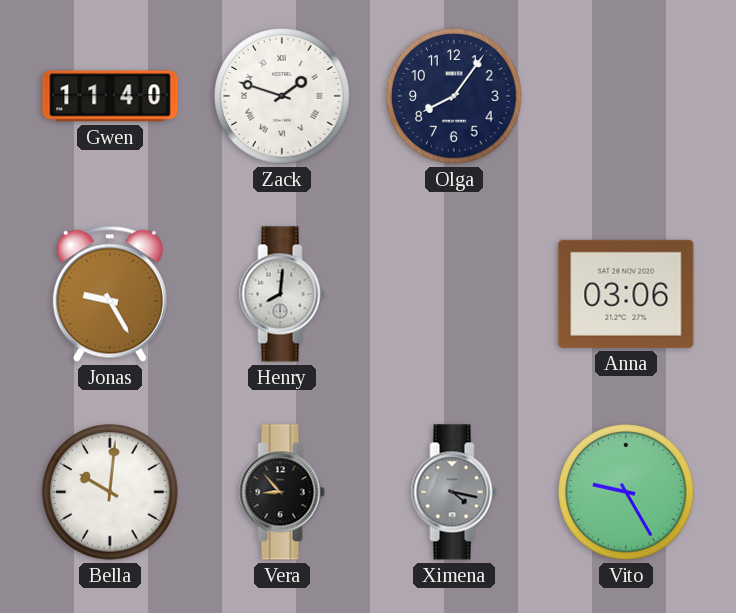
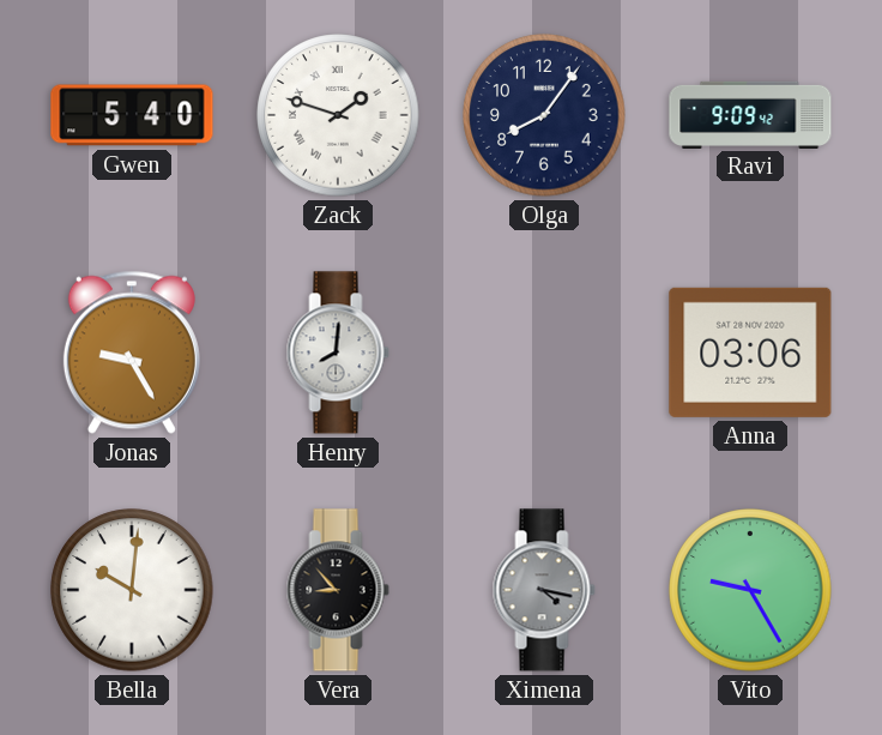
Gwen: 11:40 -> 5:40 (132, 115)
Ravi: none -> 9:09 (750, 114)
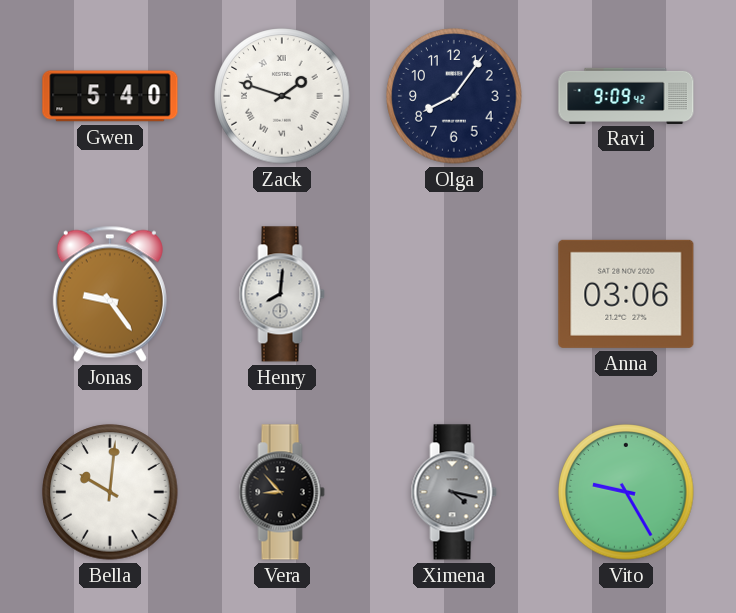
Jonas: 9:25 -> 9:24 (110, 294)
